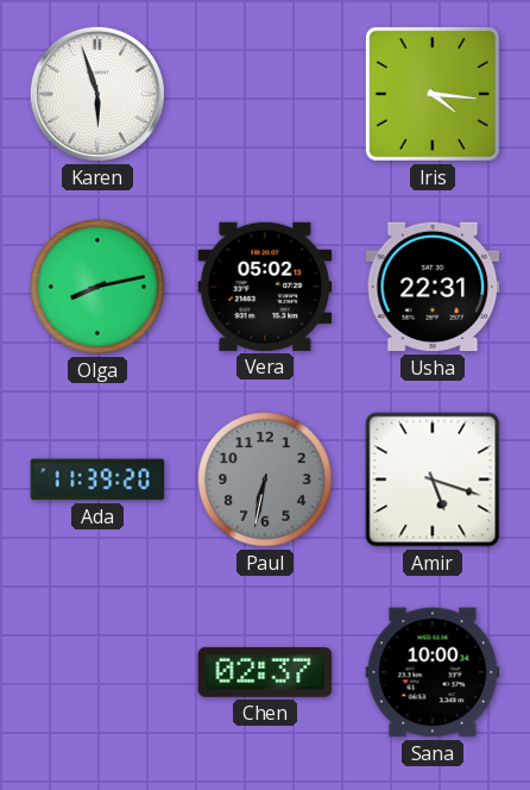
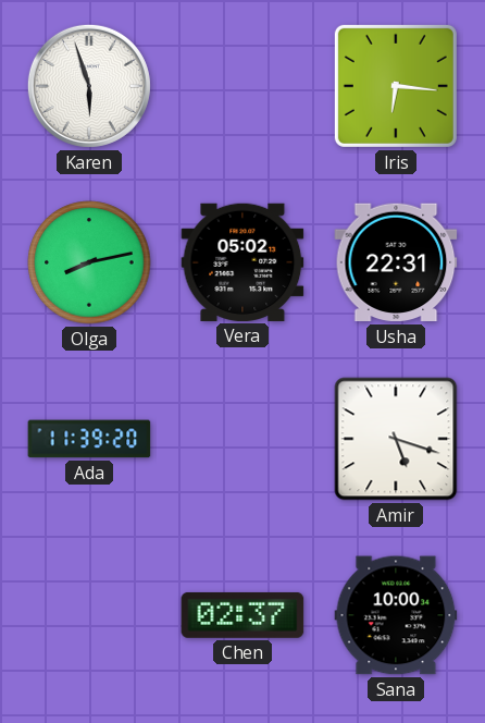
Iris: 4:16 -> 6:16 (396, 86)
Paul: 6:32 -> none (265, 479)
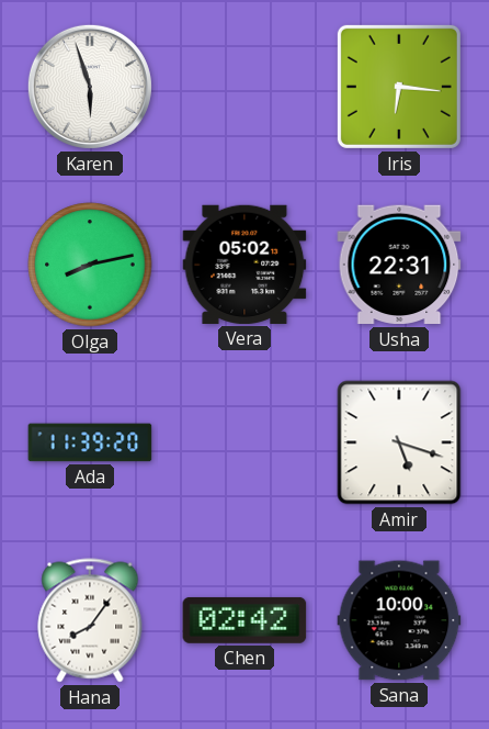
Hana: none -> 8:06 (90, 620)
Chen: 02:37 -> 02:42 (244, 620)
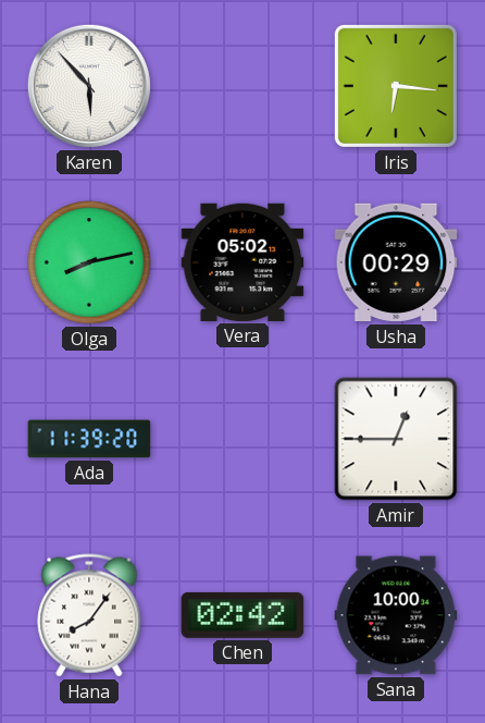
Karen: 5:57 -> 5:53 (89, 86)
Usha: 22:31 -> 00:29 (396, 262)
Amir: 5:18 -> 12:45 (396, 439)
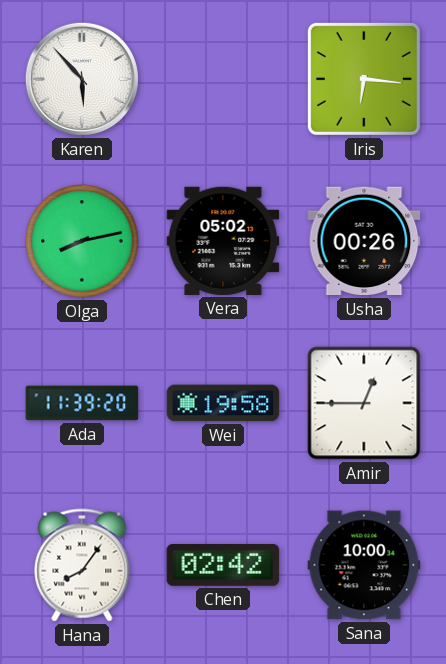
Usha: 00:29 -> 00:26 (364, 241)
Wei: none -> 19:58 (223, 403)
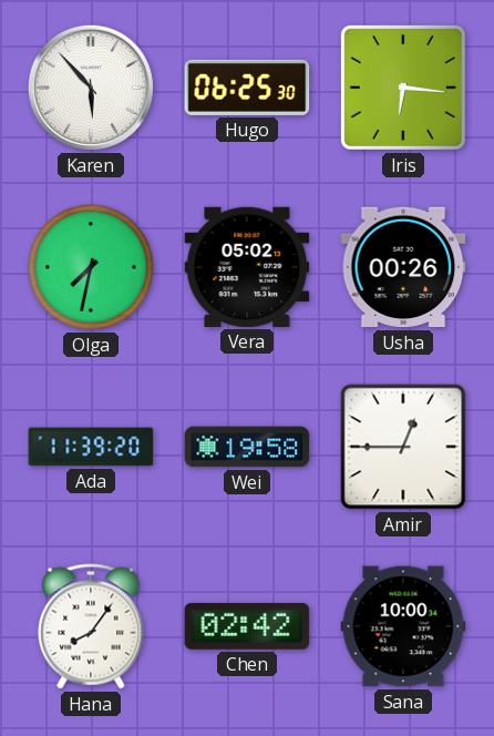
Hugo: none -> 06:25 (247, 88)
Olga: 8:13 -> 7:32 (91, 267)
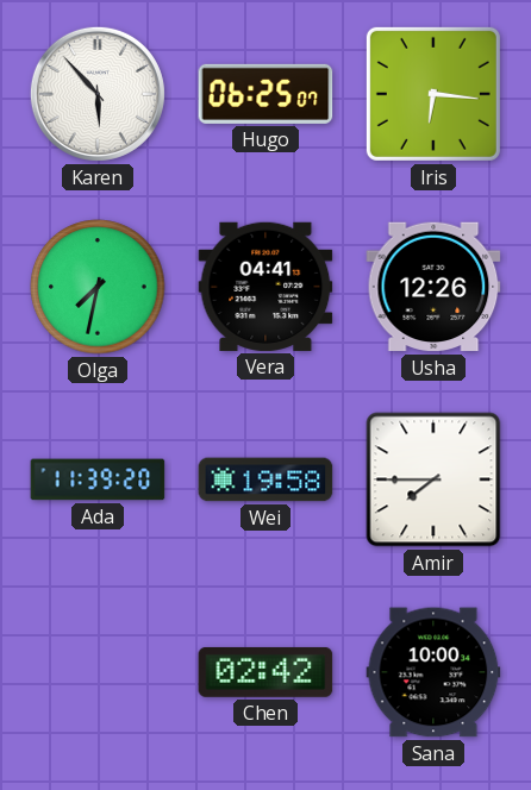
Hugo: 06:25:30 -> 06:25:07 (265, 94)
Vera: 05:02 -> 04:41 (265, 287)
Usha: 00:26 -> 12:26 (433, 287)
Amir: 12:45 -> 7:45 (433, 479)
Hana: 8:06 -> none (91, 626)
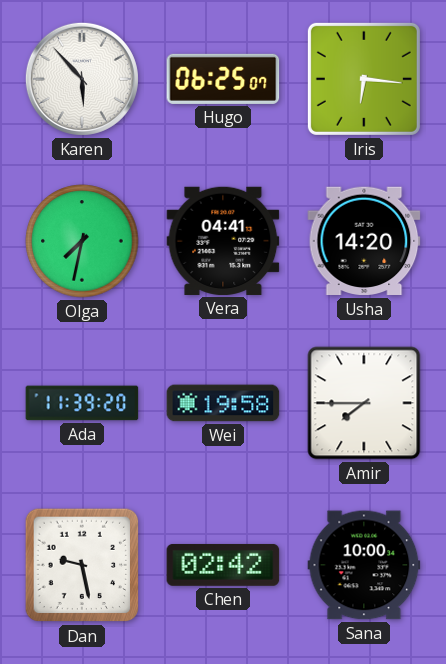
Usha: 12:26 -> 14:20 (364, 241)
Dan: none -> 9:28 (82, 565)
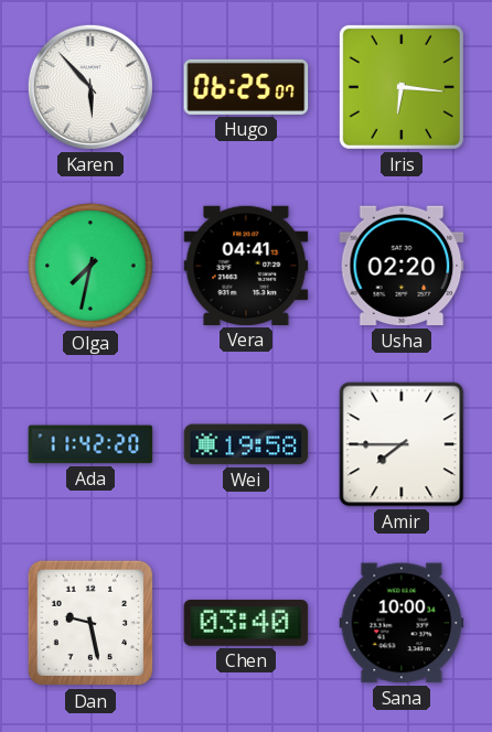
Usha: 14:20 -> 02:20 (402, 266)
Ada: 11:39 -> 11:42 (90, 444)
Chen: 02:42 -> 03:40 (246, 623)
